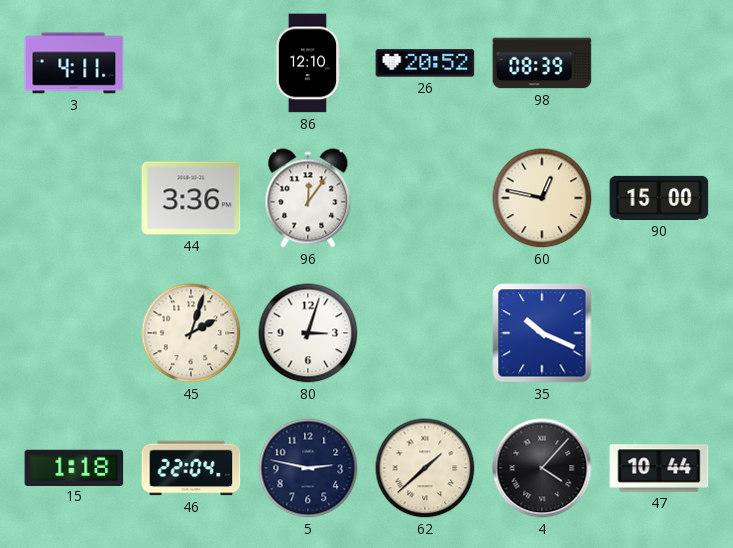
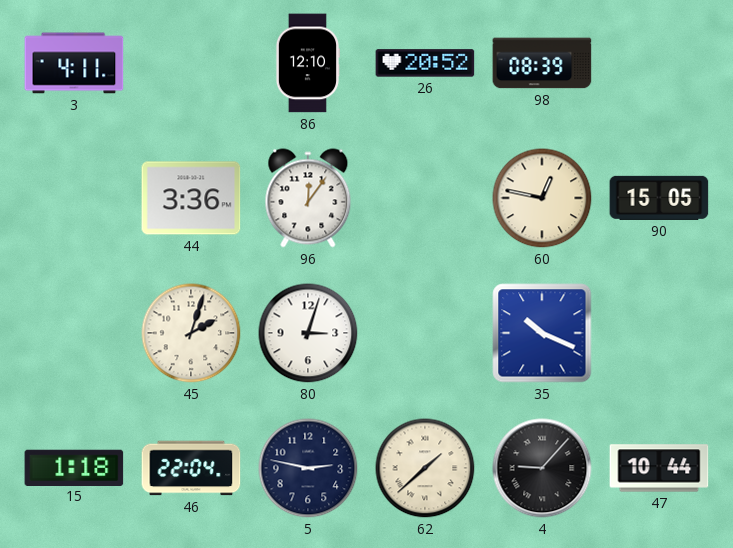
90: 15:00 -> 15:05 (659, 198)
4: 4:07 -> 9:07 (542, 468)
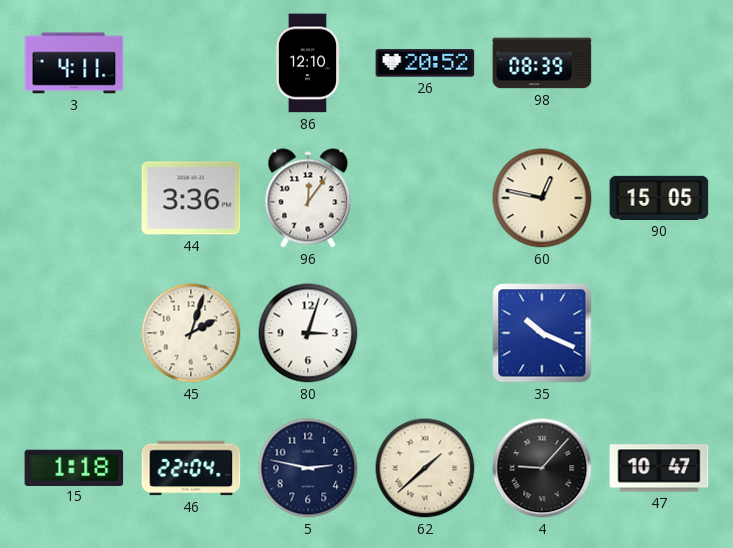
47: 10:44 -> 10:47 (659, 468)
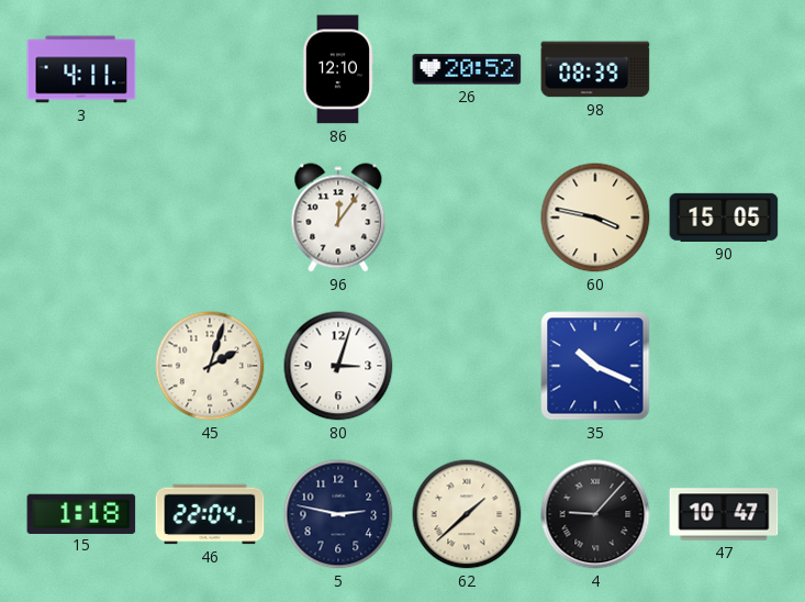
44: 3:36 -> none (191, 198)
60: 12:47 -> 3:47 (595, 218)
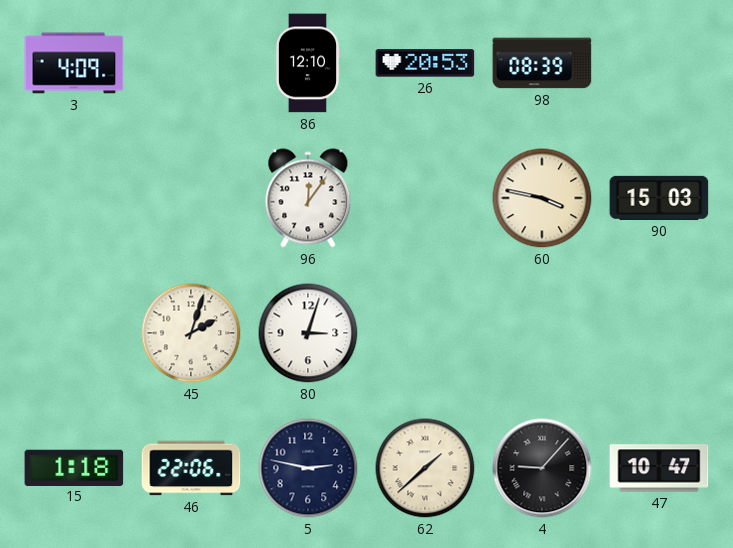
3: 4:11 -> 4:09 (74, 63)
26: 20:52 -> 20:53 (425, 63)
90: 15:05 -> 15:03 (659, 198)
35: 10:19 -> none (595, 366)
46: 22:04 -> 22:06 (191, 468)
